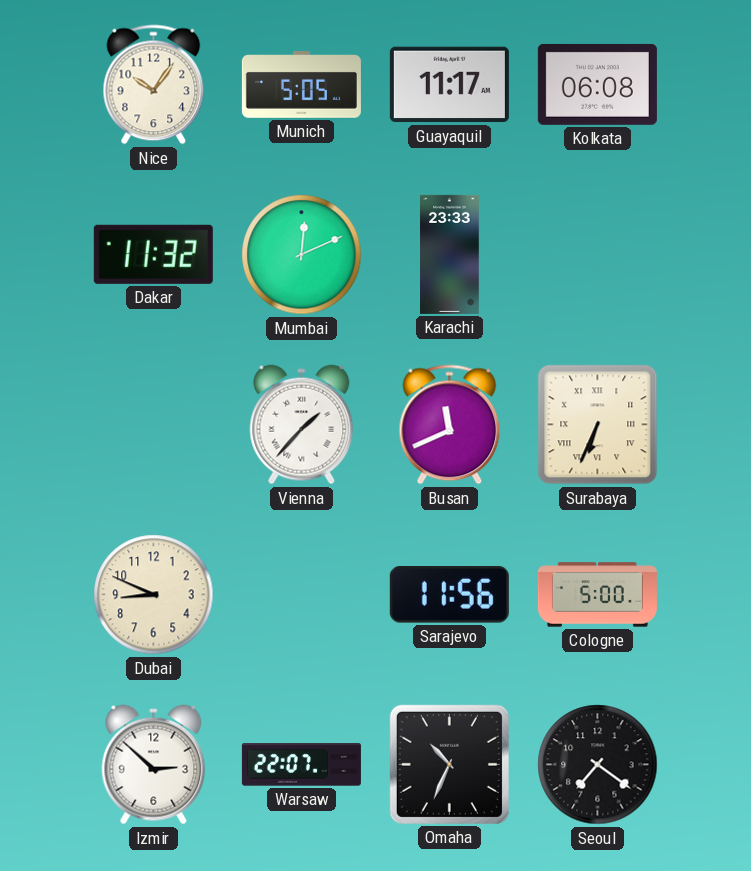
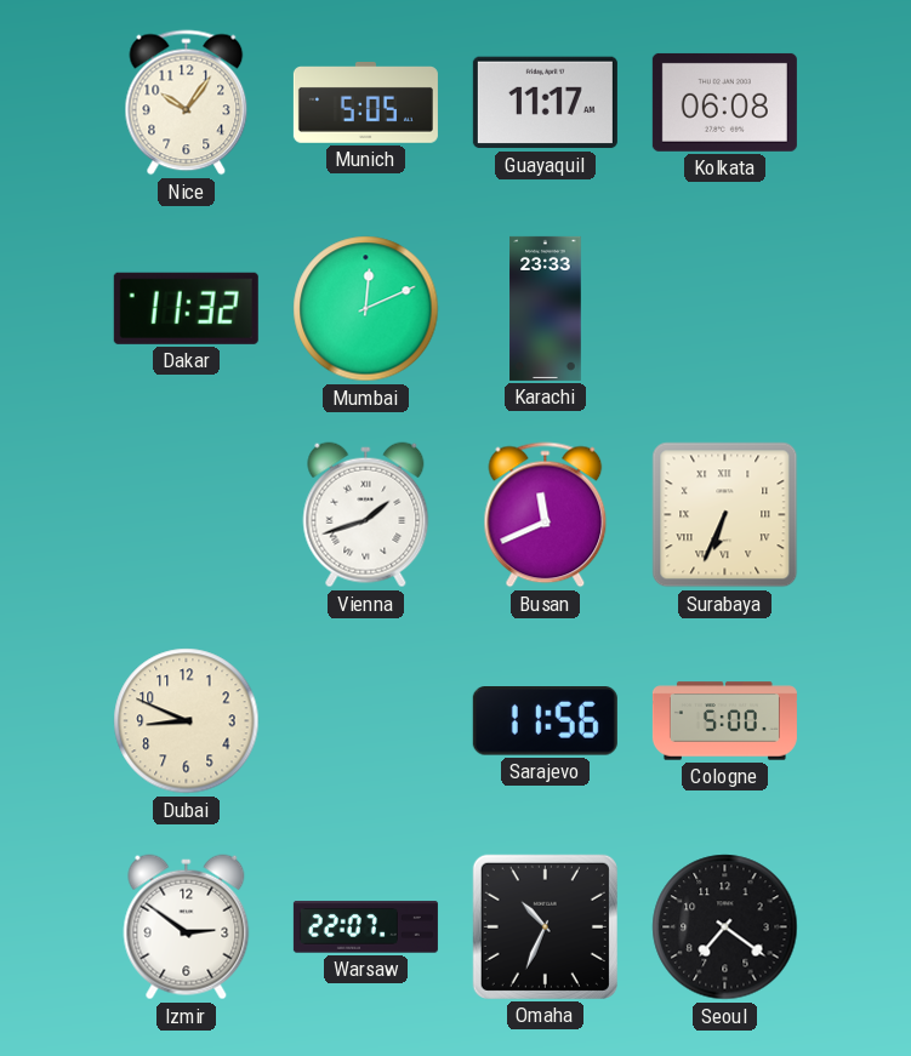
Vienna: 1:37 -> 1:42 (366, 515)
Izmir: 2:52 -> 2:51 (187, 927)
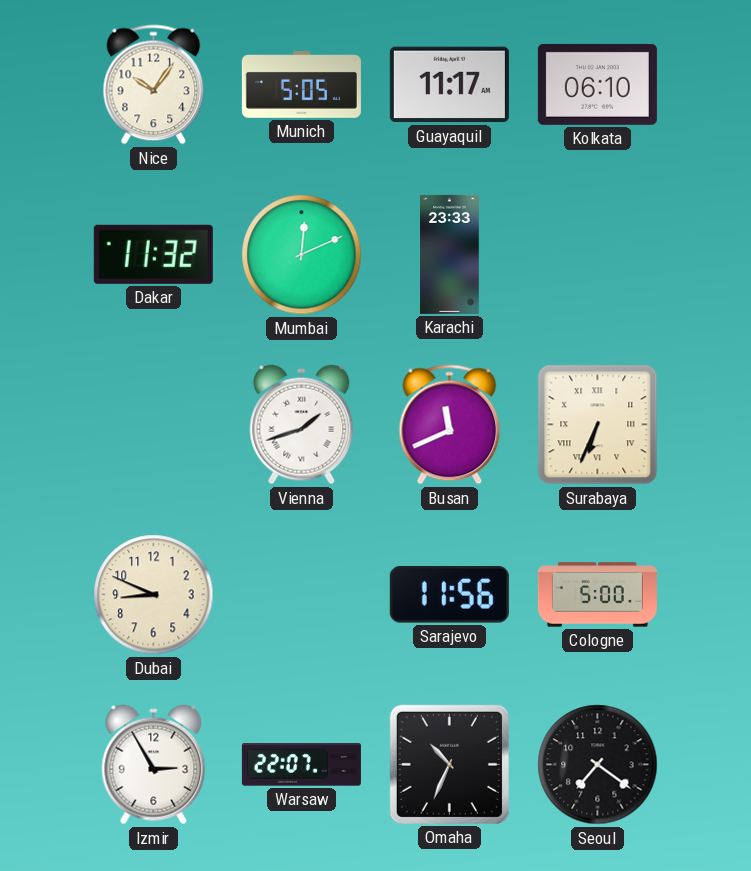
Kolkata: 06:08 -> 06:10 (597, 84)
Izmir: 2:51 -> 2:55 (154, 765)
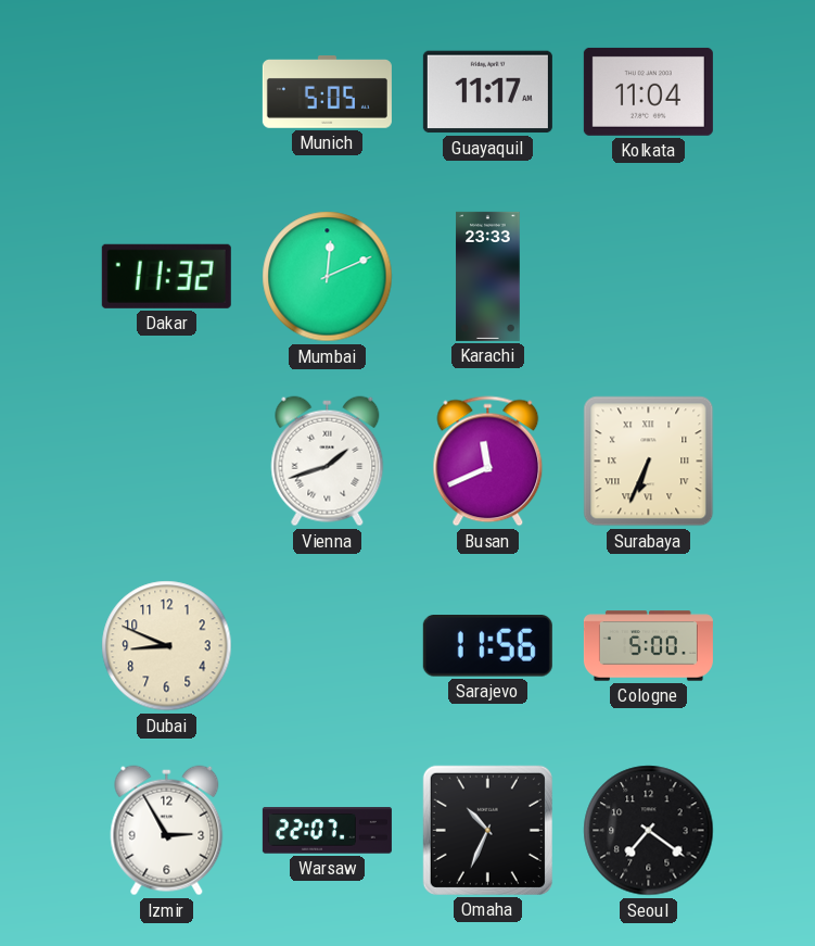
Nice: 10:06 -> none (154, 85)
Kolkata: 06:10 -> 11:04 (648, 91)
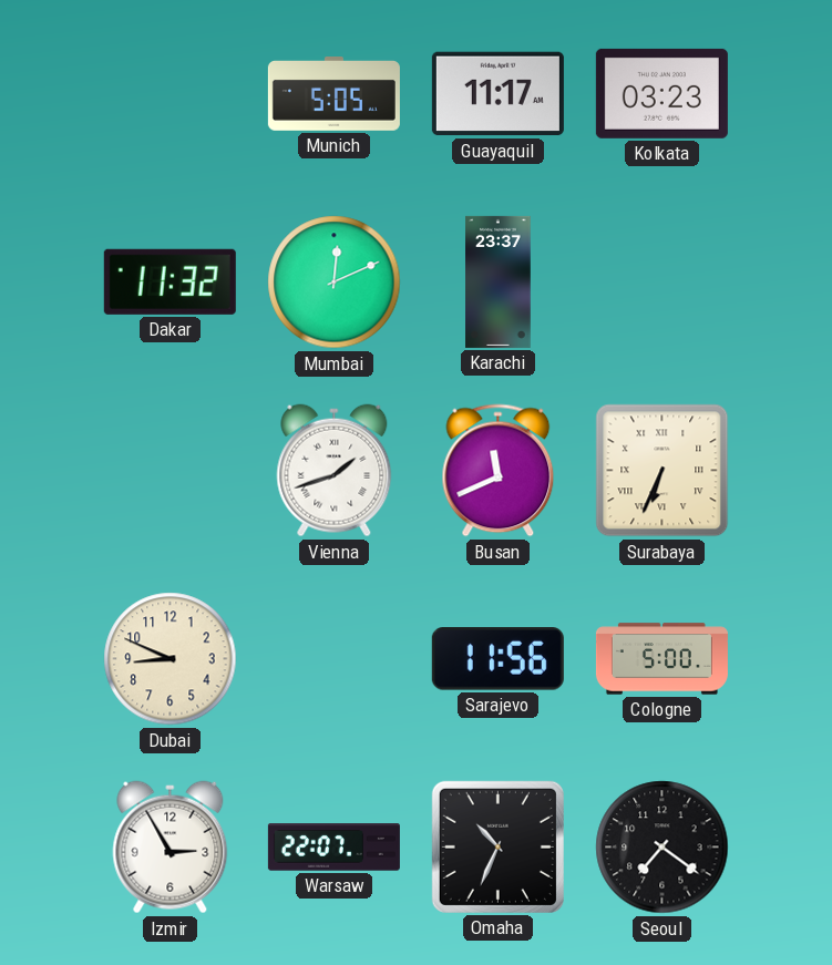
Kolkata: 11:04 -> 03:23 (661, 93)
Karachi: 23:33 -> 23:37 (499, 281)
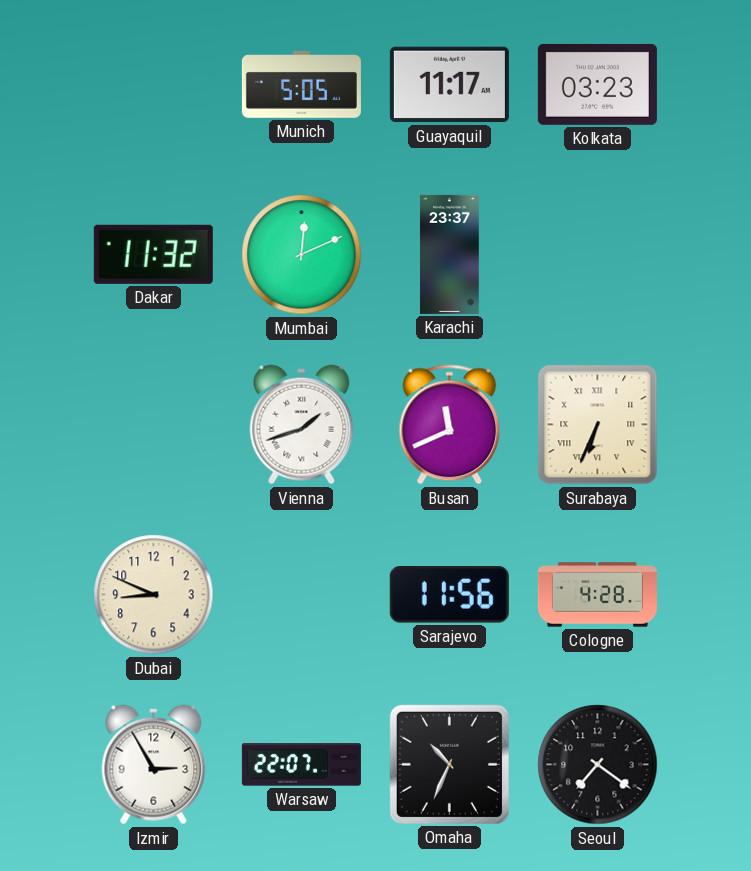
Cologne: 5:00 -> 4:28 (597, 595)
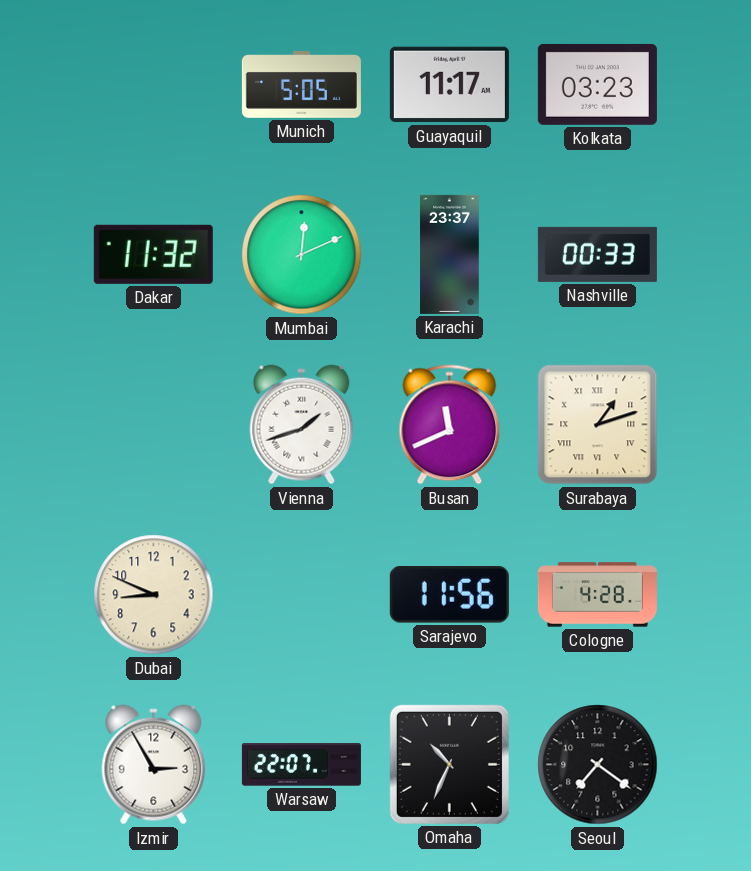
Nashville: none -> 00:33 (597, 254)
Surabaya: 6:34 -> 1:12 (598, 425)
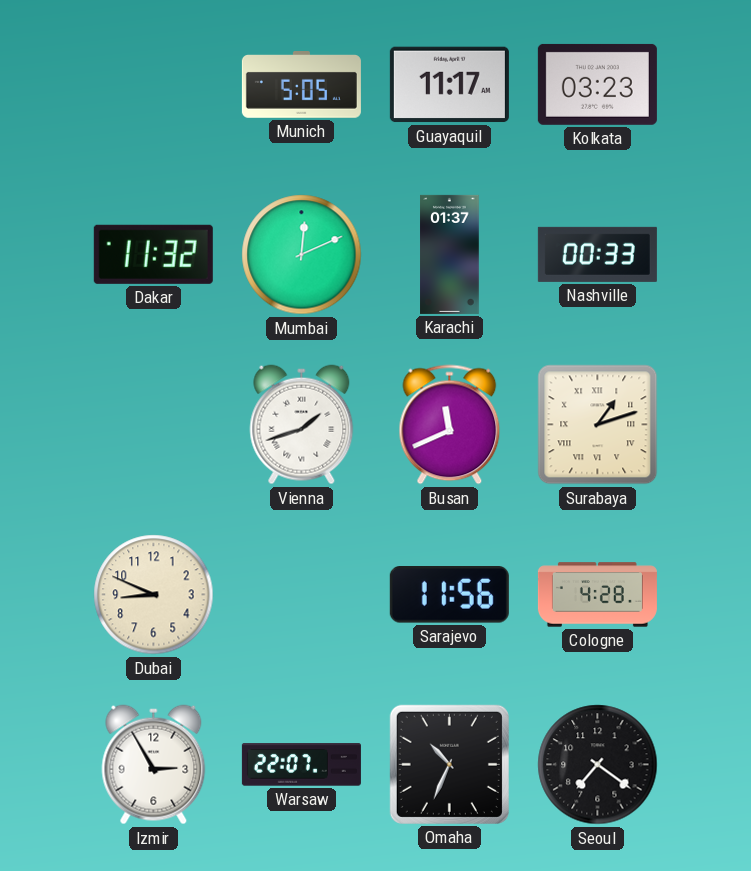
Karachi: 23:37 -> 01:37 (450, 254)
